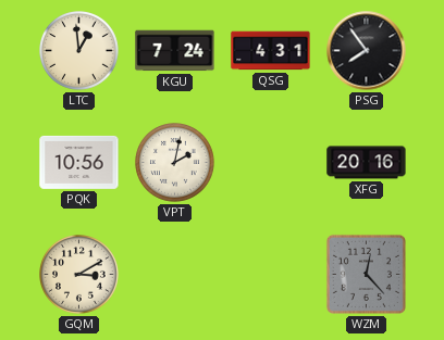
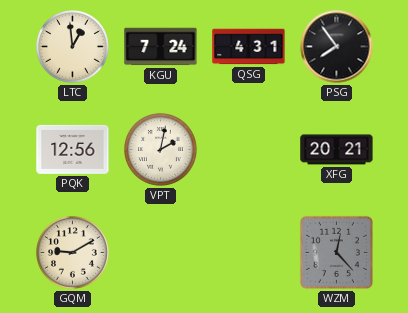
PQK: 10:56 -> 12:56 (73, 149)
XFG: 20:16 -> 20:21 (337, 150)
GQM: 3:10 -> 9:10 (73, 253)
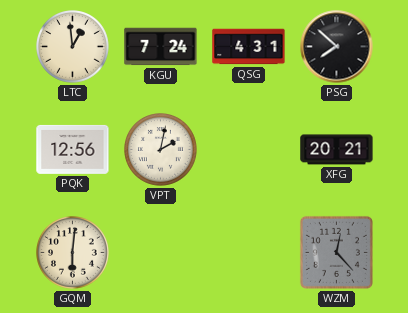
PSG: 7:54 -> 7:52 (337, 47)
GQM: 9:10 -> 6:01 (73, 253)
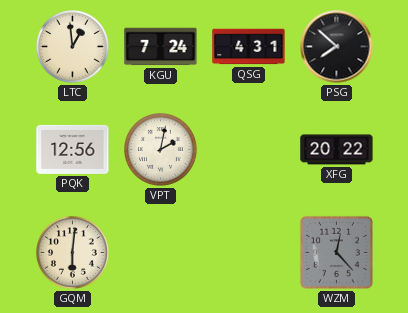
XFG: 20:21 -> 20:22 (337, 150)
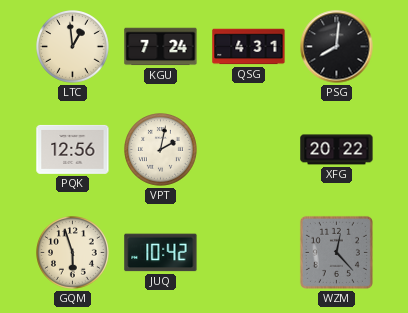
PSG: 7:52 -> 8:01 (337, 47)
GQM: 6:01 -> 5:57 (73, 253)
JUQ: none -> 10:42 (161, 253)
